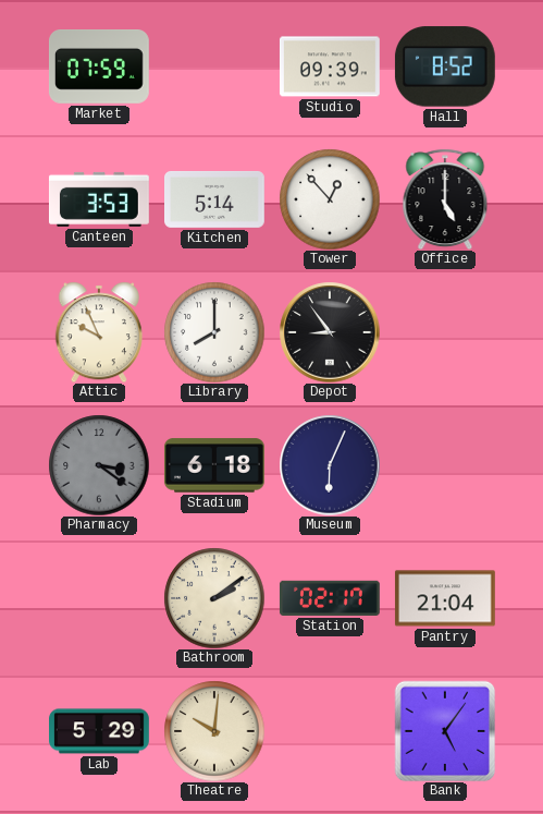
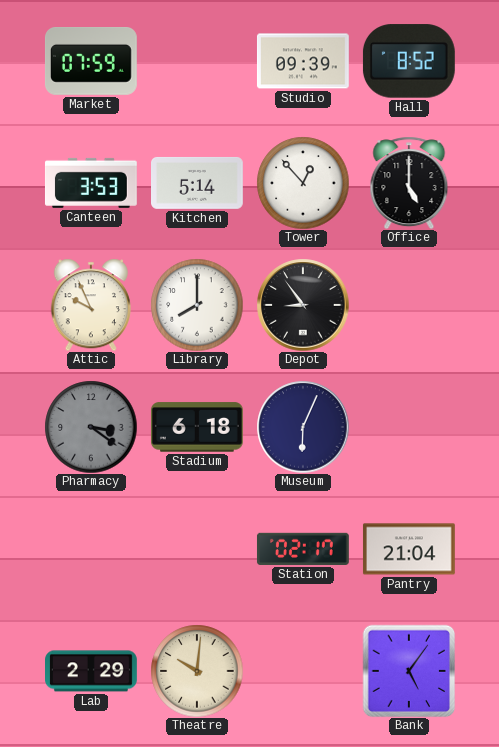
Bathroom: 2:09 -> none (214, 598)
Lab: 5:29 -> 2:29 (92, 671)
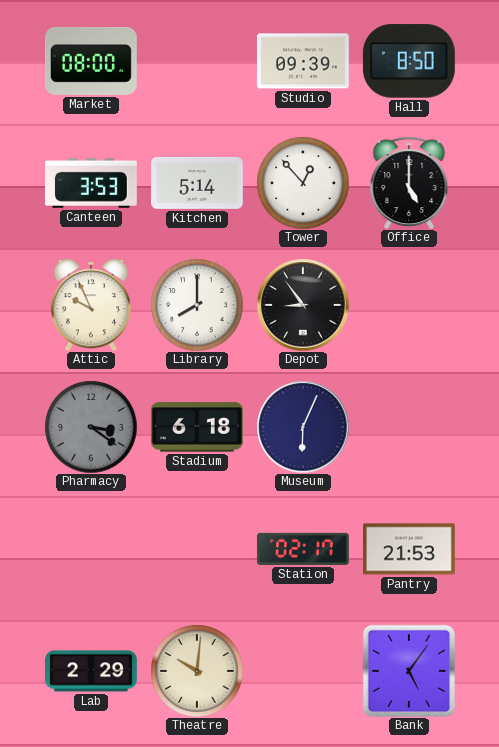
Market: 07:59 -> 08:00 (91, 62)
Hall: 8:52 -> 8:50 (409, 61)
Pantry: 21:04 -> 21:53 (409, 549)
